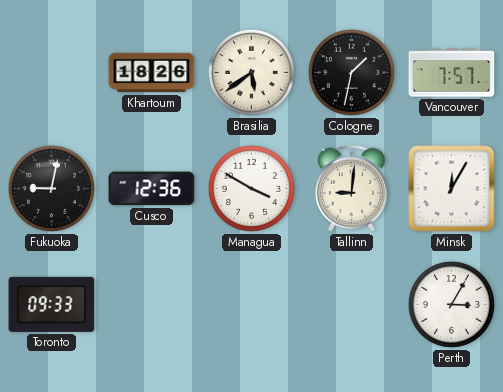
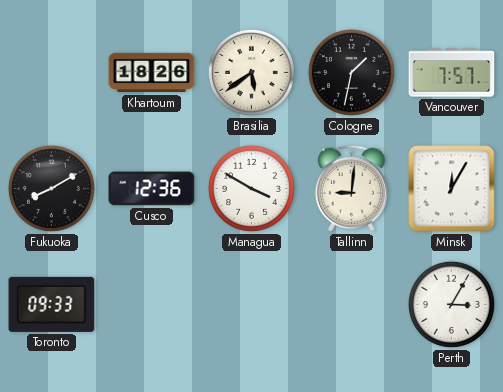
Fukuoka: 9:02 -> 8:10 (51, 188)
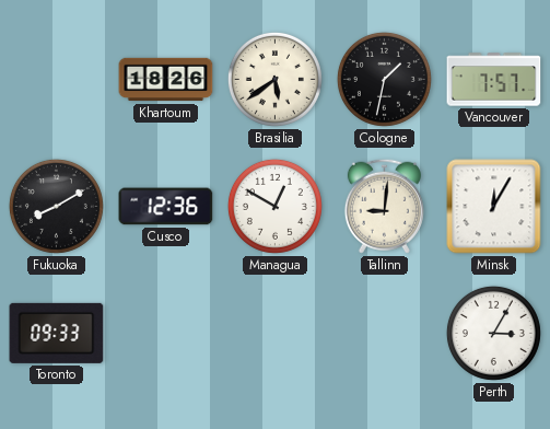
Managua: 3:50 -> 12:50 (274, 206)
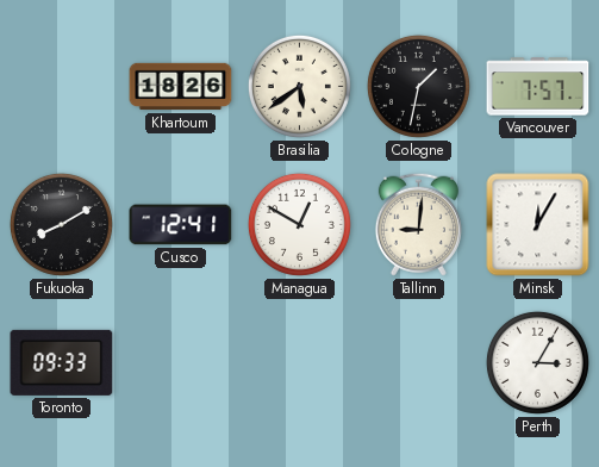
Cusco: 12:36 -> 12:41 (181, 225)
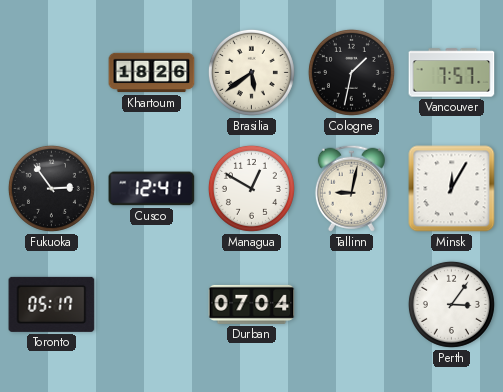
Fukuoka: 8:10 -> 2:54 (51, 188)
Tallinn: 9:01 -> 9:02 (351, 188)
Toronto: 09:33 -> 05:17 (52, 304)
Durban: none -> 07:04 (252, 304)
Perth: 3:05 -> 3:06 (451, 304)
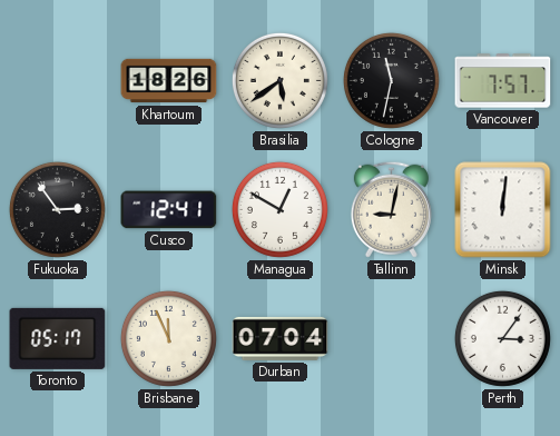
Cologne: 1:32 -> 11:32 (391, 80)
Minsk: 12:05 -> 12:01 (503, 210)
Brisbane: none -> 11:56 (168, 338)
